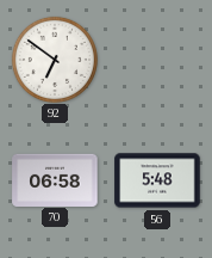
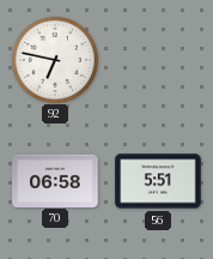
92: 6:51 -> 6:47 (54, 59)
56: 5:48 -> 5:51 (158, 181)
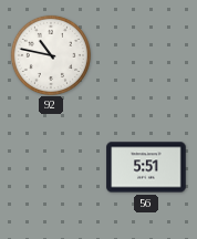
92: 6:47 -> 10:47 (50, 54)
70: 06:58 -> none (55, 180)
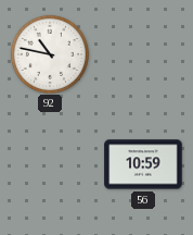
56: 5:51 -> 10:59 (143, 164)
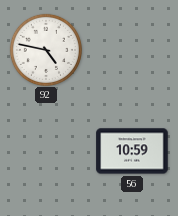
92: 10:47 -> 4:47 (45, 49)
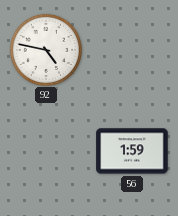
56: 10:59 -> 1:59 (132, 151)
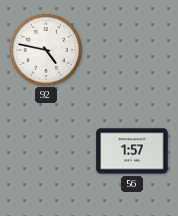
56: 1:59 -> 1:57 (132, 151)
